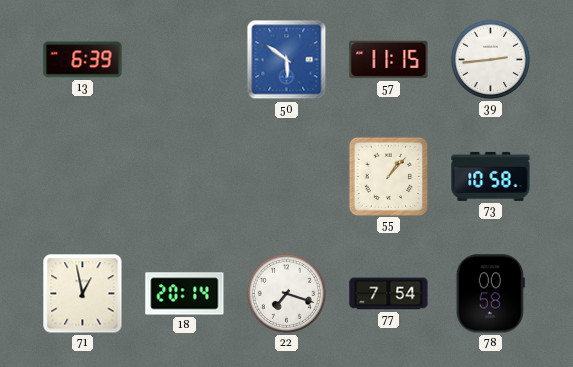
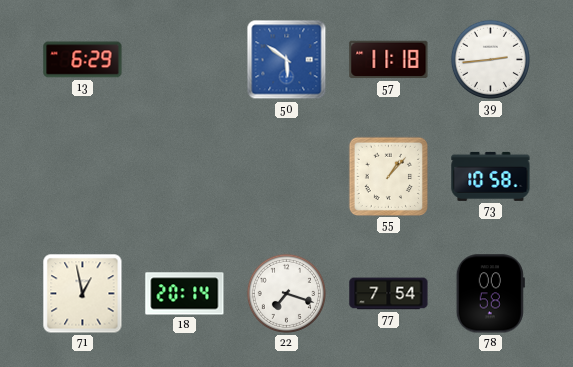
13: 6:39 -> 6:29 (83, 60)
57: 11:15 -> 11:18 (389, 60)
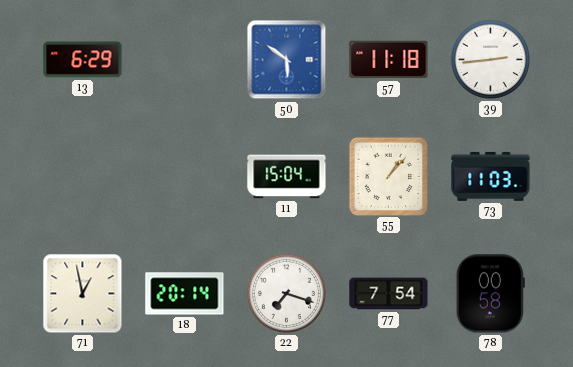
11: none -> 15:04 (287, 177)
73: 10:58 -> 11:03 (491, 176)
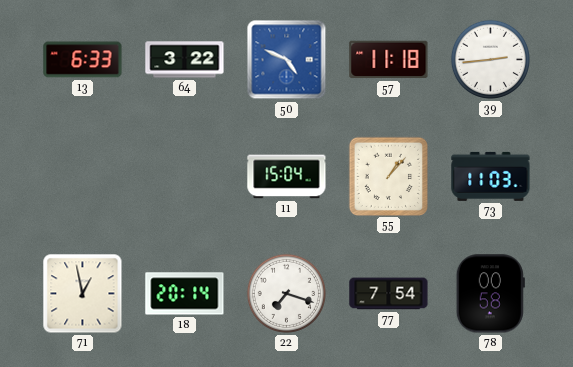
13: 6:29 -> 6:33 (83, 60)
64: none -> 3:22 (185, 60)
50: 5:51 -> 4:49 (287, 60)
